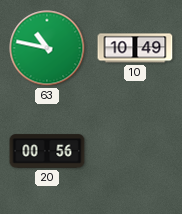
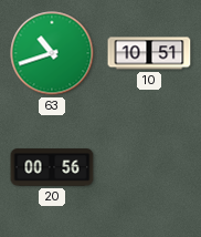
63: 10:47 -> 10:42 (52, 53)
10: 10:49 -> 10:51 (149, 53)
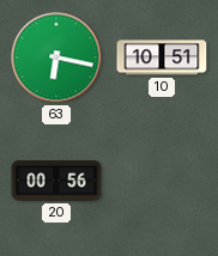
63: 10:42 -> 6:17 (56, 57)
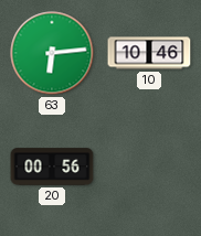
63: 6:17 -> 6:14 (52, 53)
10: 10:51 -> 10:46 (149, 53)
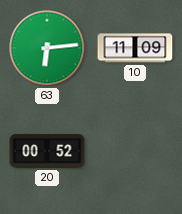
10: 10:46 -> 11:09 (135, 48)
20: 00:56 -> 00:52 (47, 151)
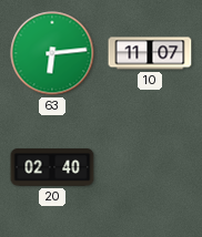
10: 11:09 -> 11:07 (150, 53)
20: 00:52 -> 02:40 (52, 167)
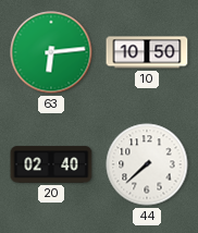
10: 11:07 -> 10:50 (147, 52)
44: none -> 7:38 (147, 164)
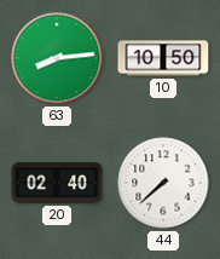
63: 6:14 -> 8:14 (57, 58)
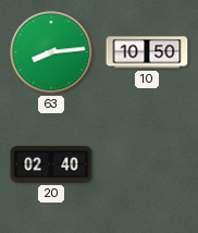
44: 7:38 -> none (163, 183)
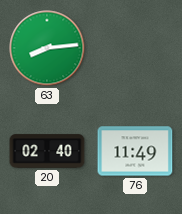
10: 10:50 -> none (147, 52)
76: none -> 11:49 (135, 151)
